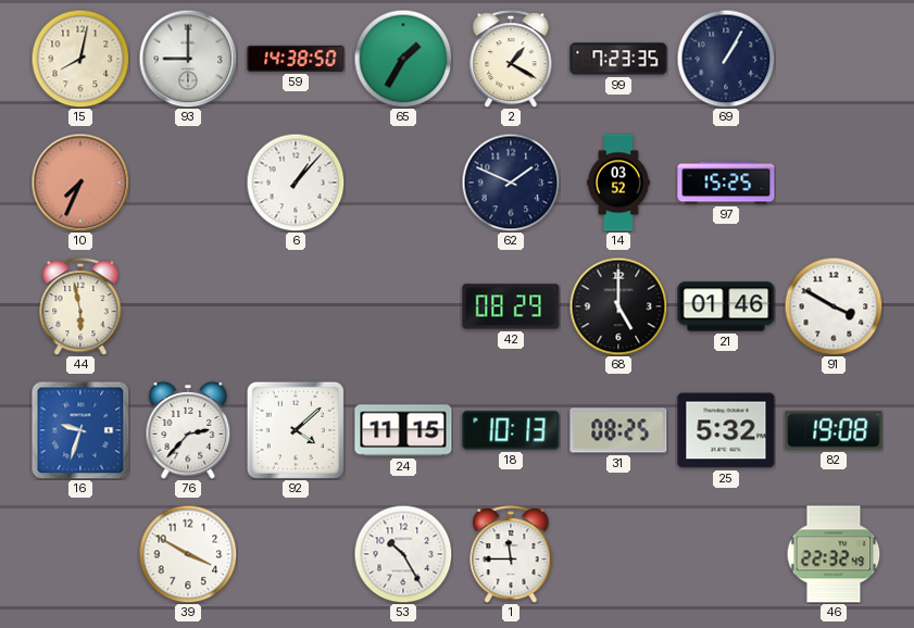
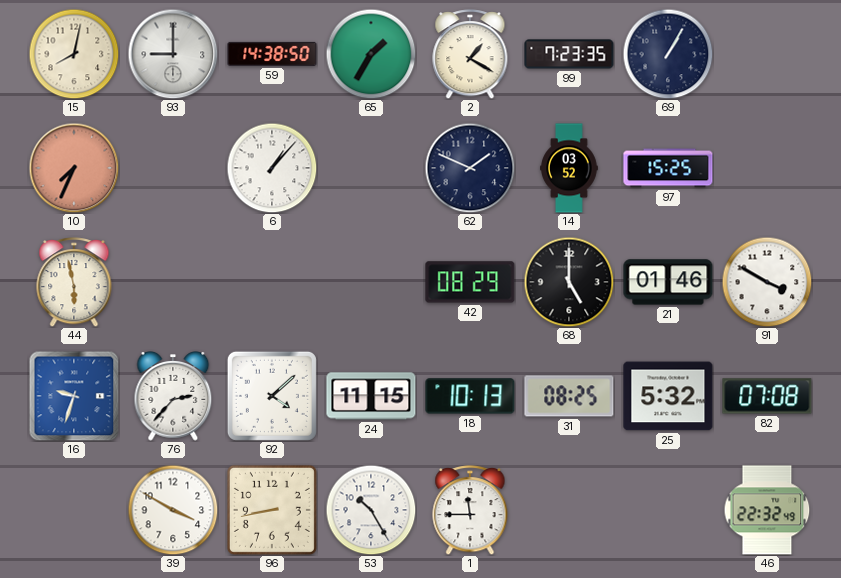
82: 19:08 -> 07:08 (767, 396)
96: none -> 8:43 (272, 510)
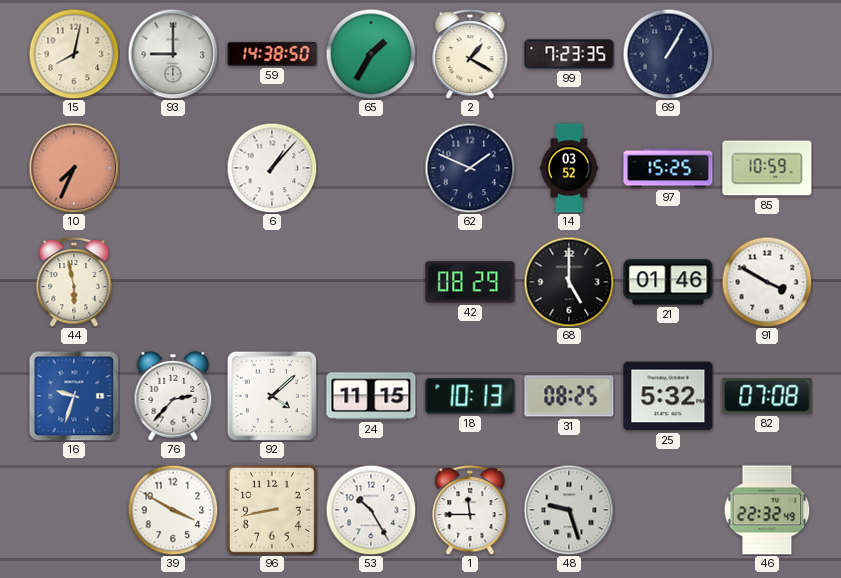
85: none -> 10:59 (767, 168)
48: none -> 9:27 (569, 510)
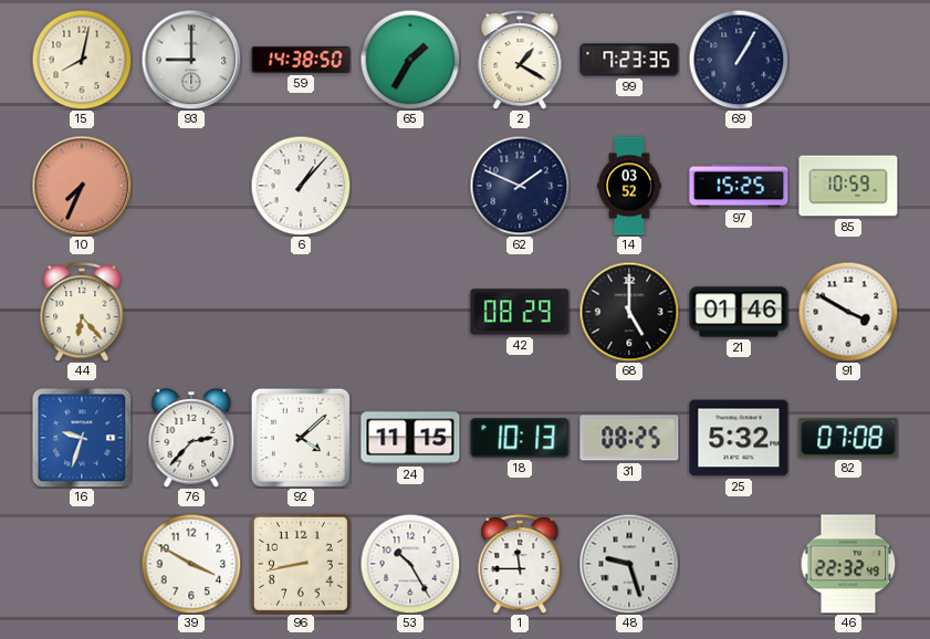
44: 5:58 -> 6:23 (82, 312)
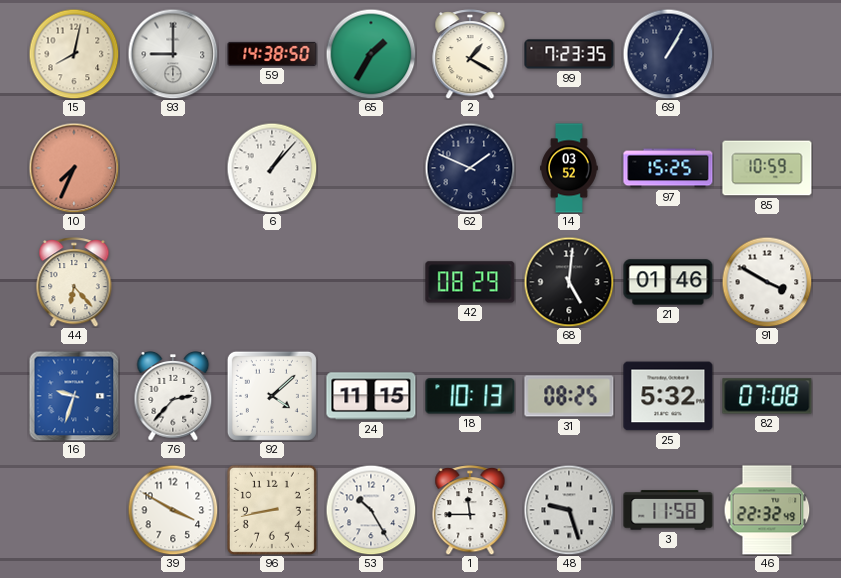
68: 5:00 -> 5:01 (569, 282)
3: none -> 11:58 (668, 510)
